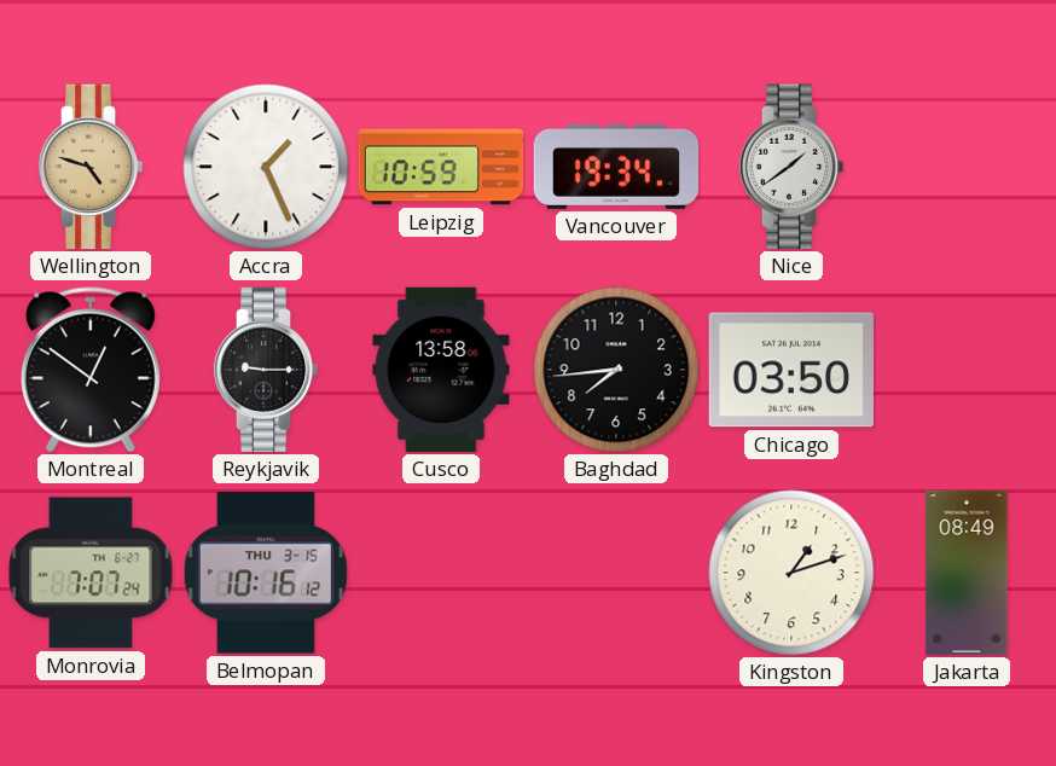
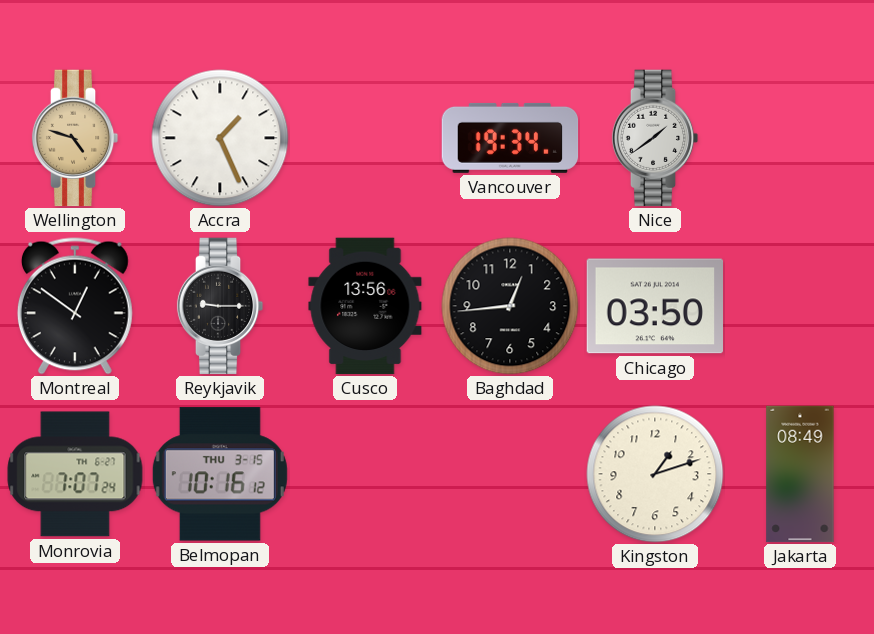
Leipzig: 10:59 -> none (441, 167)
Cusco: 13:58 -> 13:56 (365, 306)
Baghdad: 7:44 -> 12:44 (510, 306)
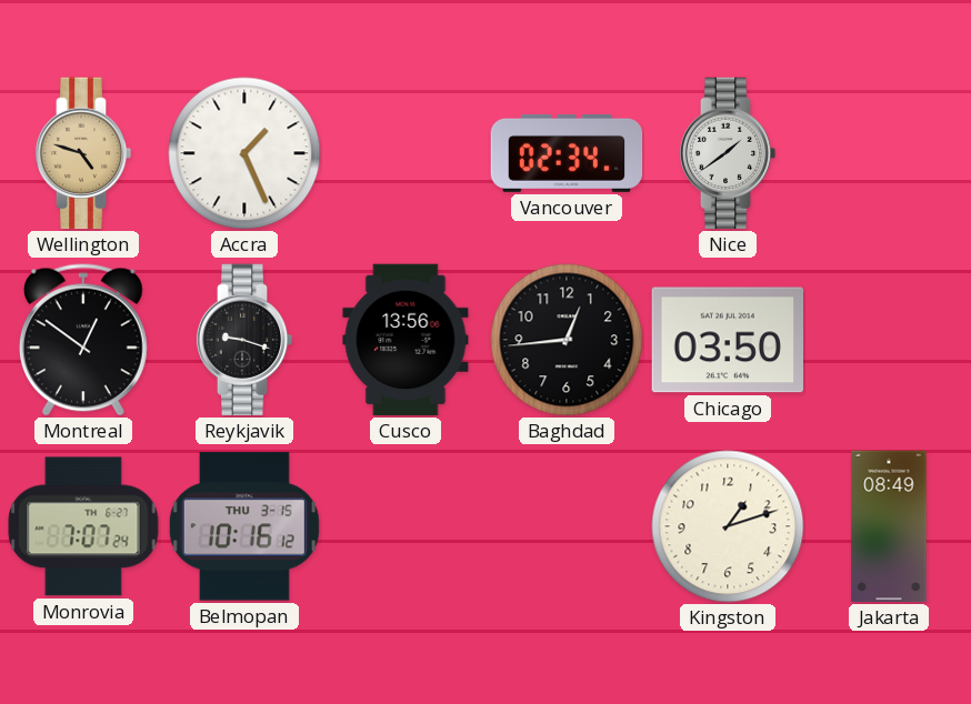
Vancouver: 19:34 -> 02:34 (567, 153)
Reykjavik: 9:15 -> 9:18 (244, 340)
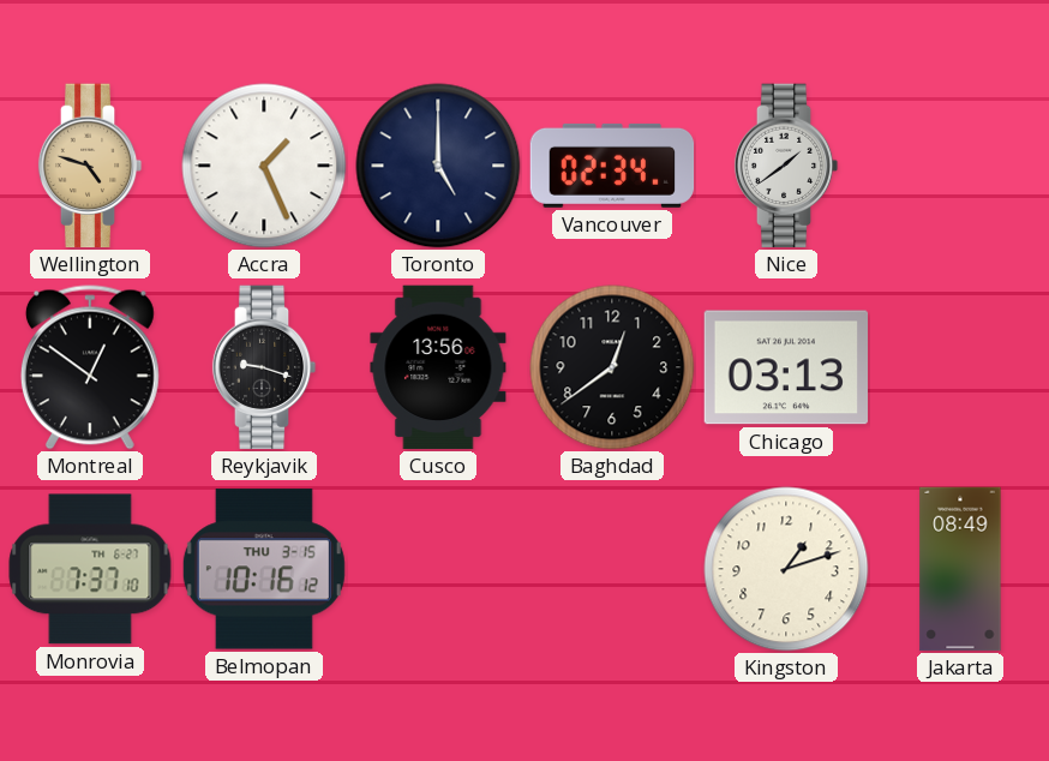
Toronto: none -> 5:00 (438, 166)
Baghdad: 12:44 -> 12:39 (612, 367)
Chicago: 03:50 -> 03:13 (786, 367)
Monrovia: 7:07 -> 7:37 (90, 569)
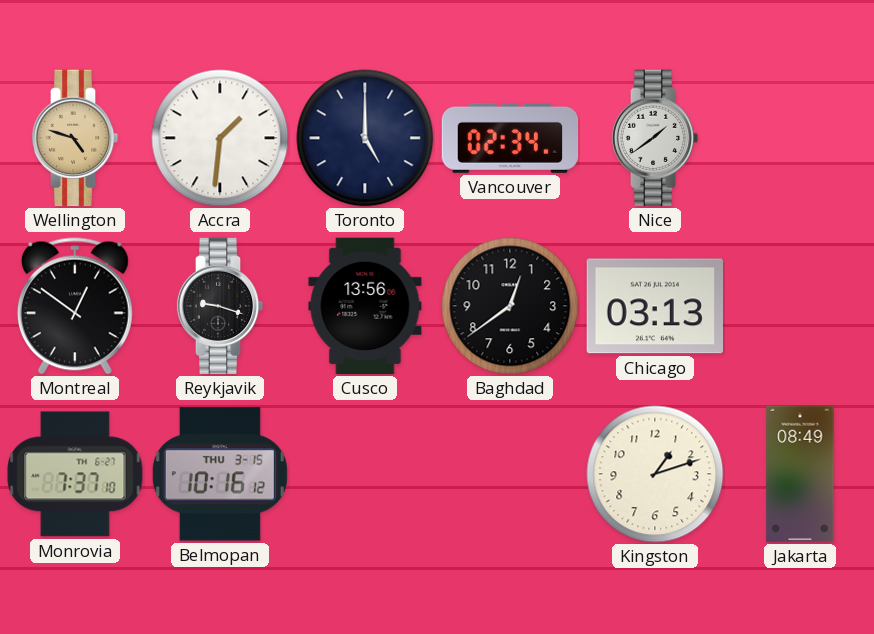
Accra: 1:26 -> 1:31 (220, 138)
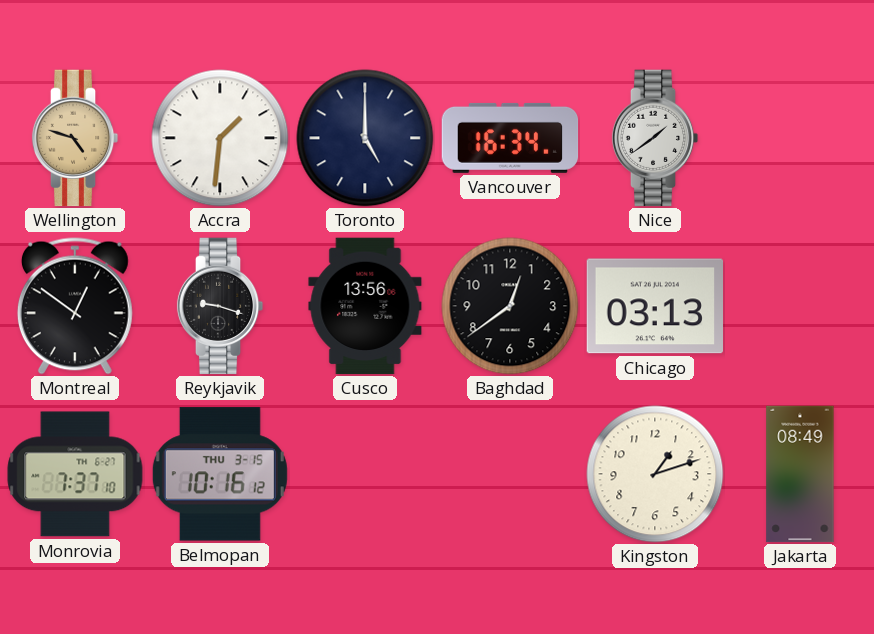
Vancouver: 02:34 -> 16:34 (510, 138)
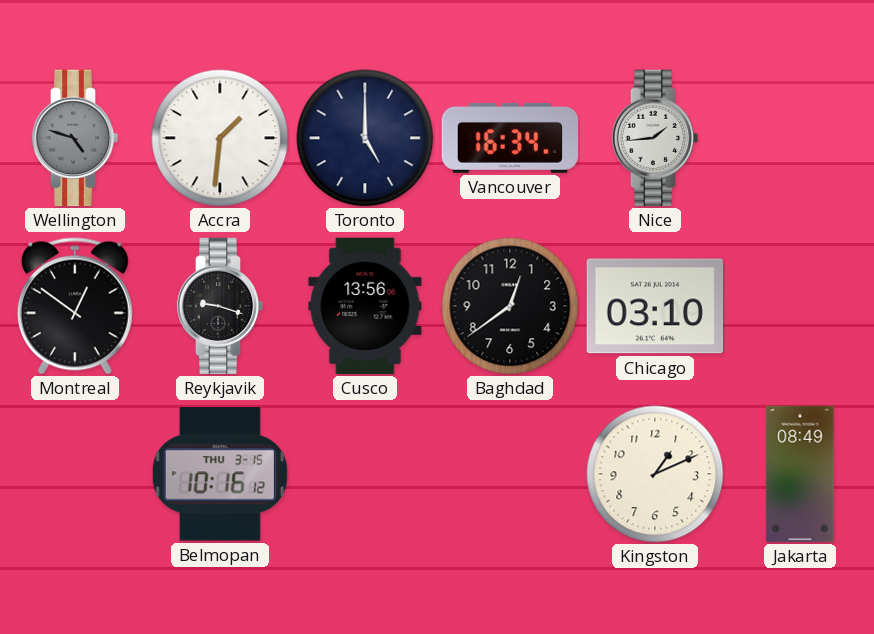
Wellington dial: champagne -> grey (75, 138)
Nice: 1:39 -> 1:44 (655, 138)
Chicago: 03:13 -> 03:10 (655, 306)
Monrovia: 7:37 -> none (75, 474)
Kingston: 1:12 -> 1:11 (655, 474)
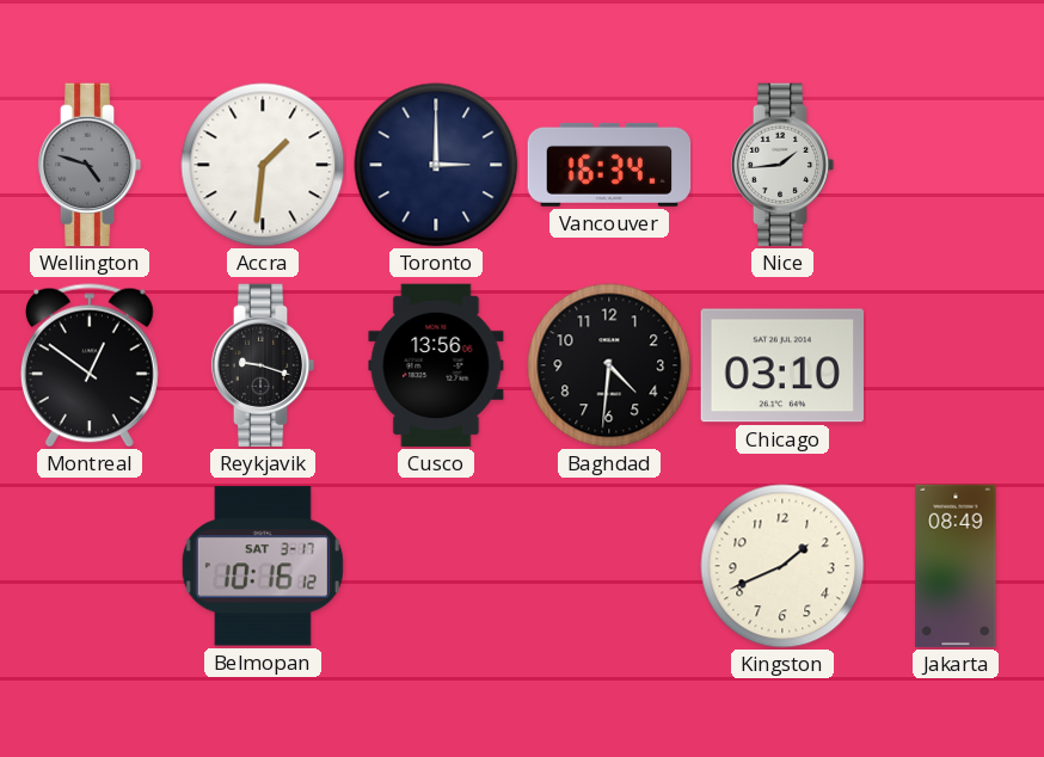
Toronto: 5:00 -> 3:00 (436, 165)
Baghdad: 12:39 -> 4:31 (609, 365)
Belmopan date: THU 3-15 -> SAT 3-17 (263, 566)
Kingston: 1:11 -> 1:41 (782, 566)
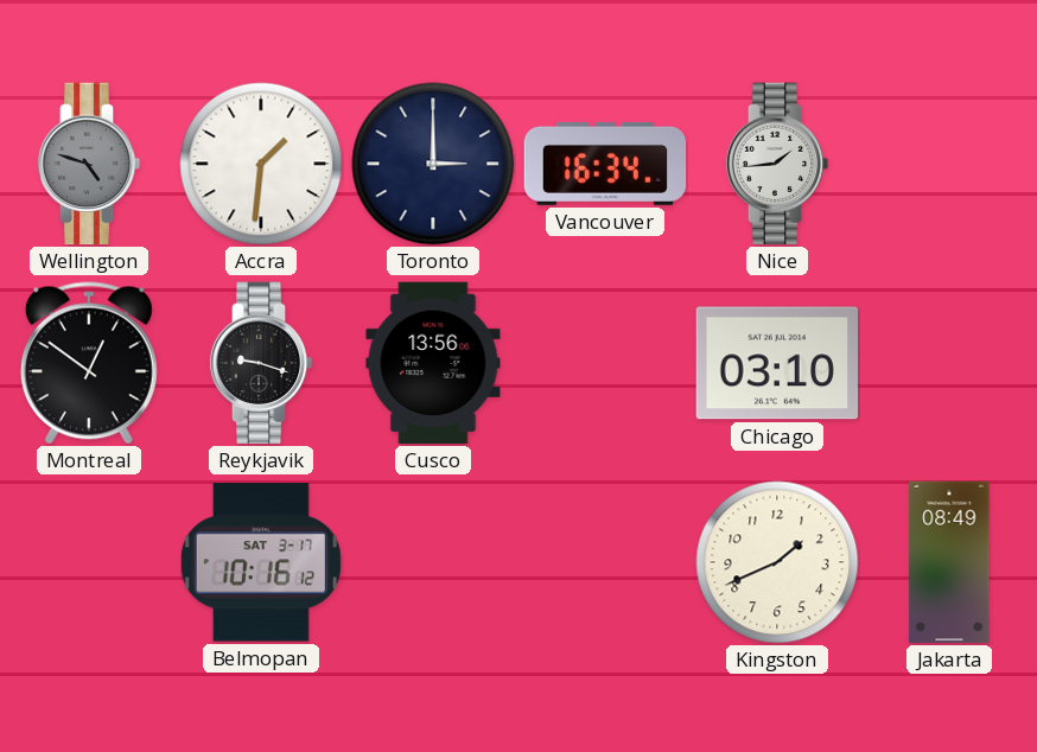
Baghdad: 4:31 -> none (609, 365)
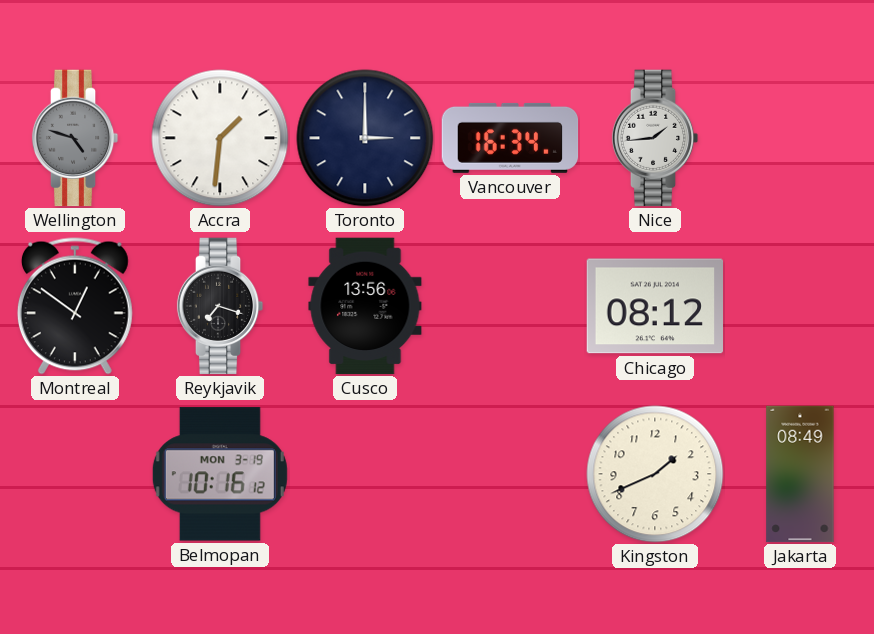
Reykjavik: 9:18 -> 7:18 (220, 306)
Chicago: 03:10 -> 08:12 (655, 306)
Belmopan date: SAT 3-17 -> MON 3-19 (220, 474)
